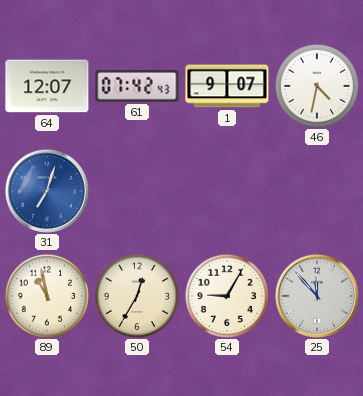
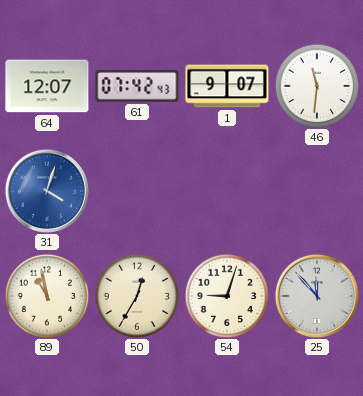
46: 4:32 -> 11:31 (317, 86)
31: 7:03 -> 4:03 (47, 191)
54: 9:05 -> 9:03 (227, 296)
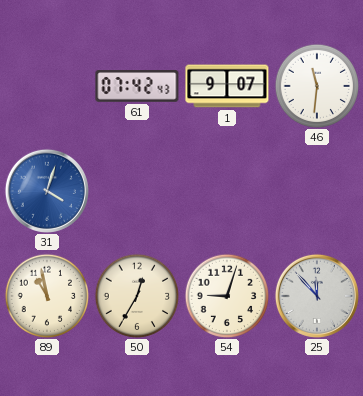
64: 12:07 -> none (47, 86)
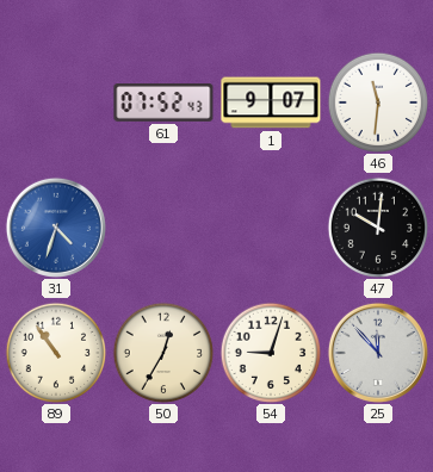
61: 07:42 -> 07:52 (163, 103)
31: 4:03 -> 4:33 (56, 228)
47: none -> 10:01 (378, 228)
89: 10:58 -> 10:54 (56, 353)
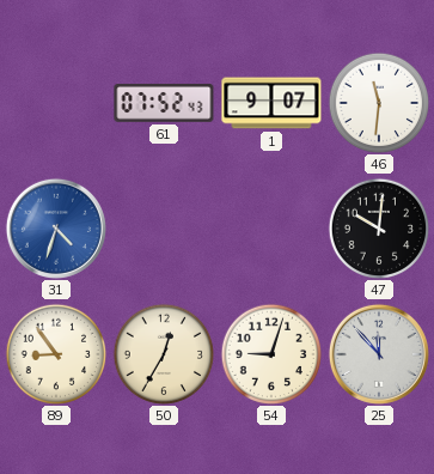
89: 10:54 -> 8:54 (56, 354)
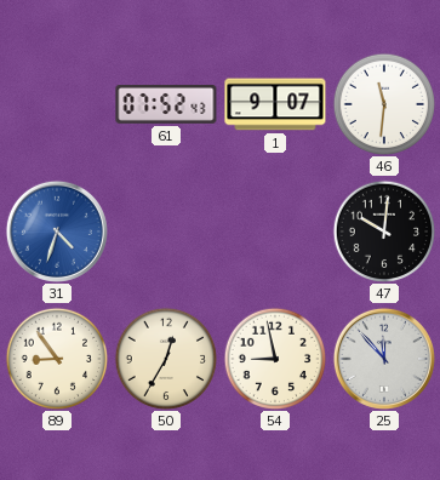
54: 9:03 -> 8:58 (275, 359)
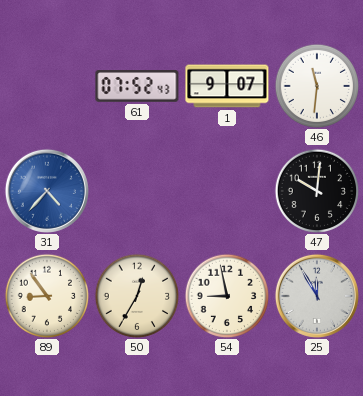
31: 4:33 -> 4:37 (47, 191)
25: 11:53 -> 11:55 (317, 296)
